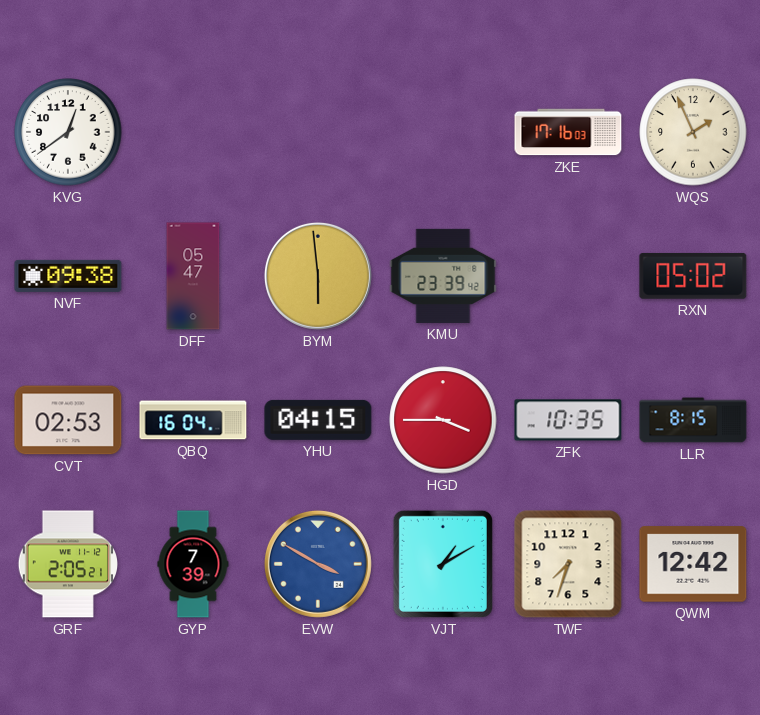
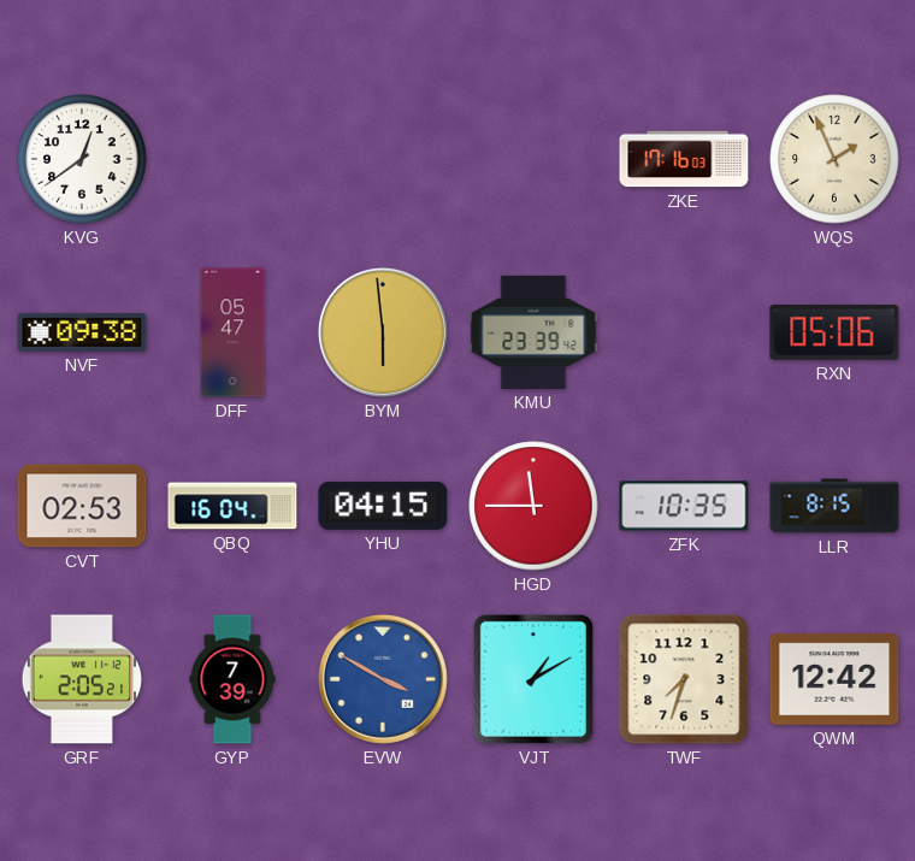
RXN: 05:02 -> 05:06 (834, 332)
HGD: 3:45 -> 11:45 (533, 506)
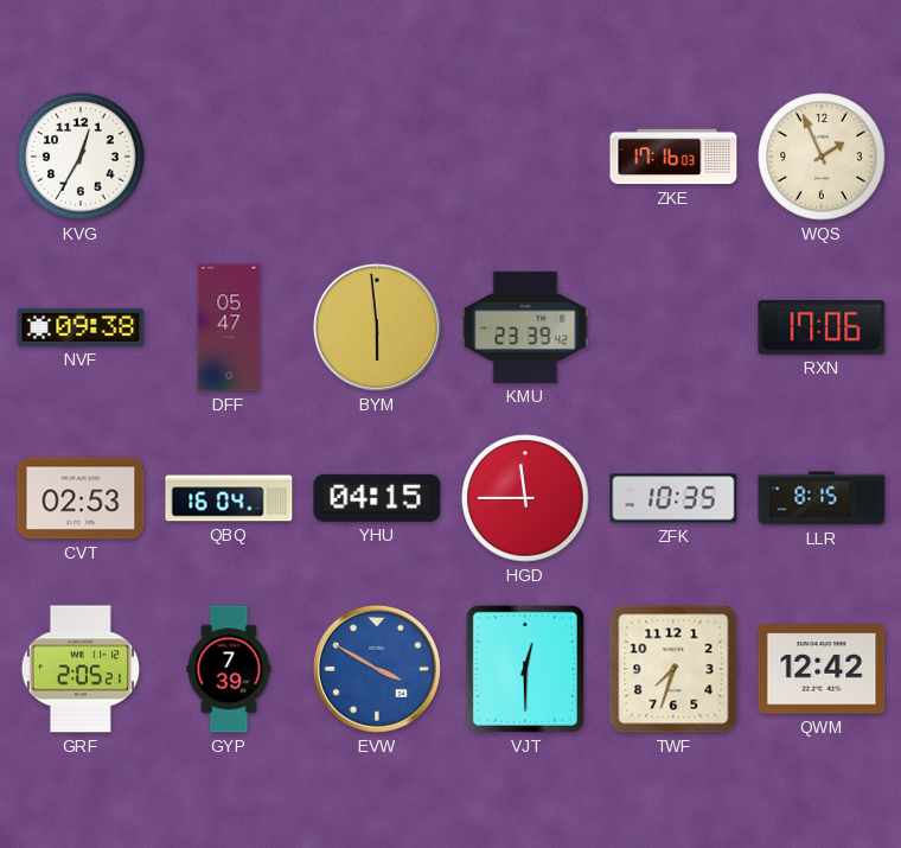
KVG: 12:39 -> 12:35 (81, 157)
RXN: 05:06 -> 17:06 (822, 327)
VJT: 1:10 -> 12:30 (525, 669)
